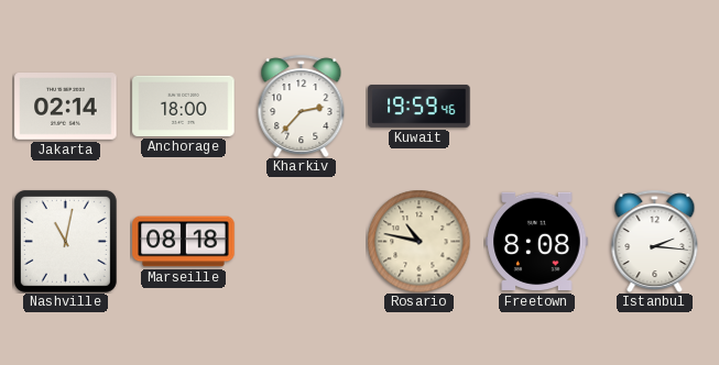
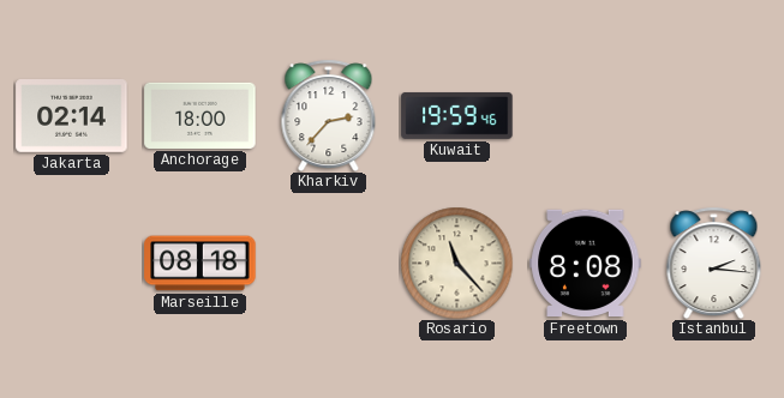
Nashville: 11:02 -> none (65, 241)
Rosario: 10:47 -> 11:23 (456, 263)
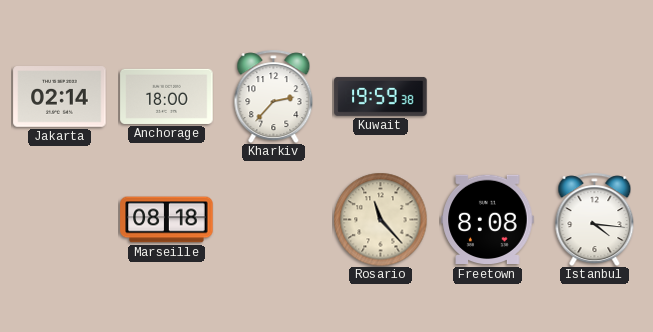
Kuwait: 19:59:46 -> 19:59:38 (381, 96)
Istanbul: 2:16 -> 4:16 (595, 219)
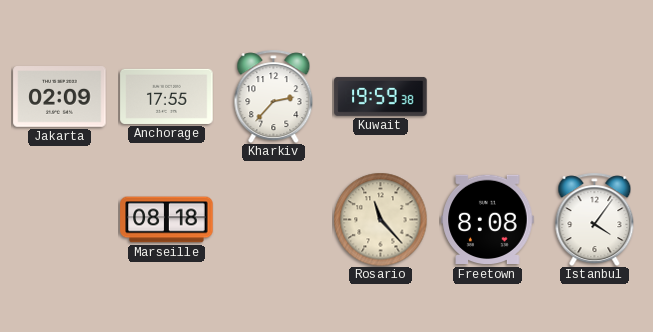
Jakarta: 02:14 -> 02:09 (60, 97)
Anchorage: 18:00 -> 17:55 (167, 96)
Istanbul: 4:16 -> 4:06 (595, 219)
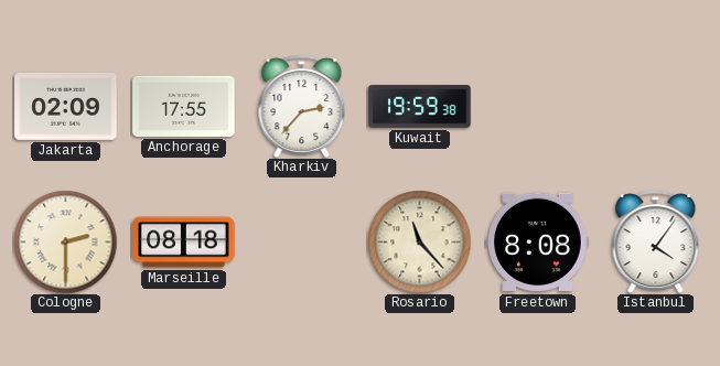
Cologne: none -> 2:30 (65, 241)
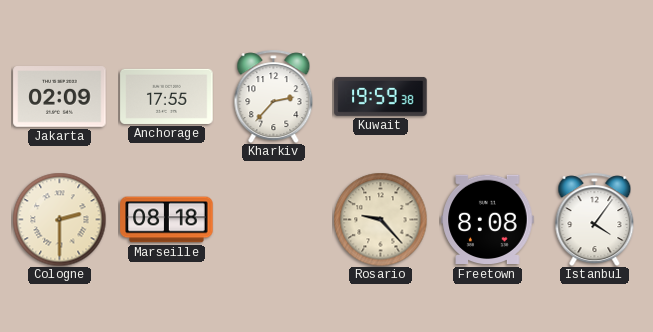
Rosario: 11:23 -> 9:23 (380, 219)
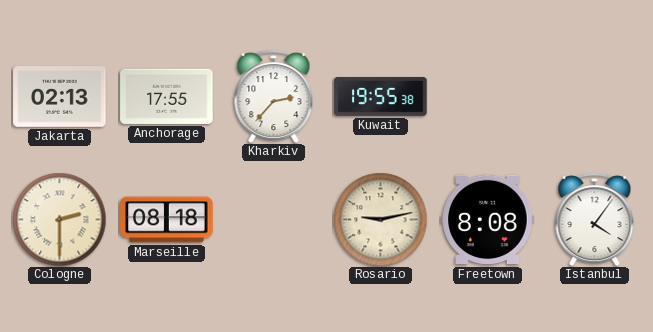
Jakarta: 02:09 -> 02:13 (60, 97)
Kuwait: 19:59 -> 19:55 (381, 96)
Rosario: 9:23 -> 9:13 (380, 219)
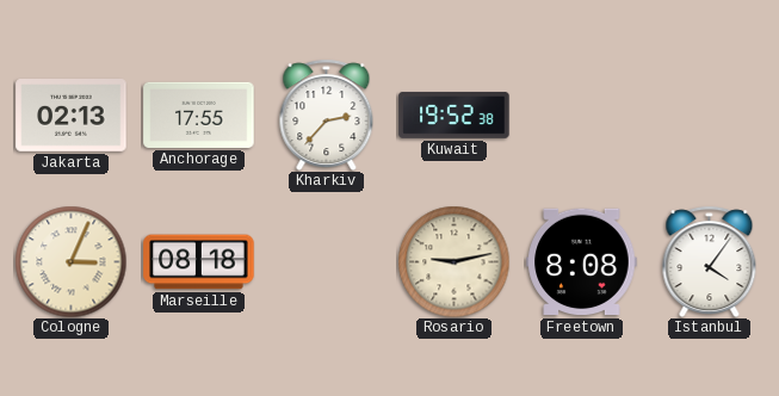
Kuwait: 19:55 -> 19:52 (455, 115)
Cologne: 2:30 -> 3:04 (70, 261)
